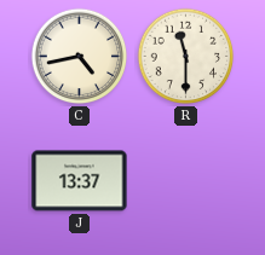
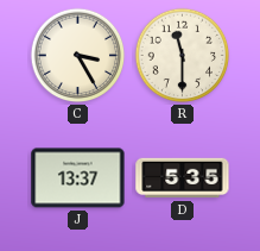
C: 4:43 -> 3:25 (78, 56)
D: none -> 5:35 (183, 178)
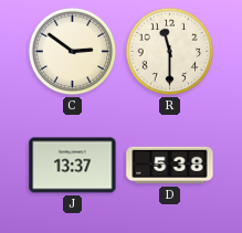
C: 3:25 -> 2:51 (73, 52)
D: 5:35 -> 5:38 (170, 166)
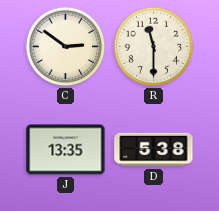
J: 13:37 -> 13:35 (66, 150)
